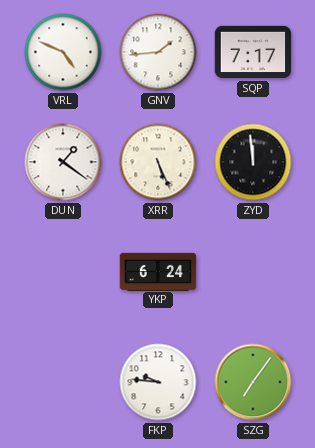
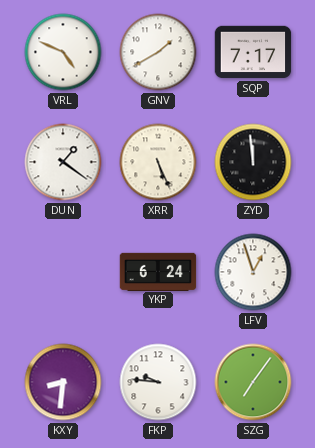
GNV: 1:44 -> 1:40 (158, 52)
LFV: none -> 12:57 (253, 272)
KXY: none -> 8:31 (63, 382)
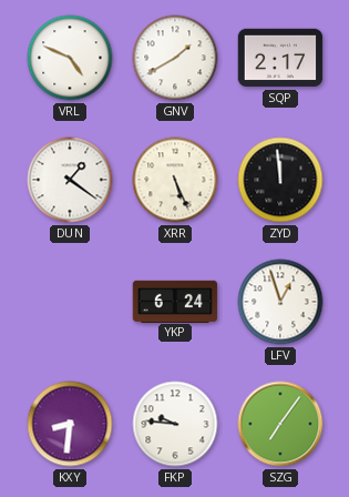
SQP: 7:17 -> 2:17 (280, 58)
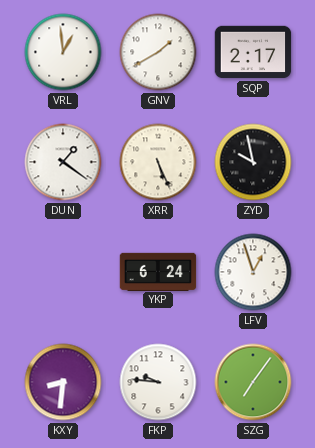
VRL: 4:49 -> 12:59 (63, 52)
ZYD: 11:59 -> 9:58 (253, 162)
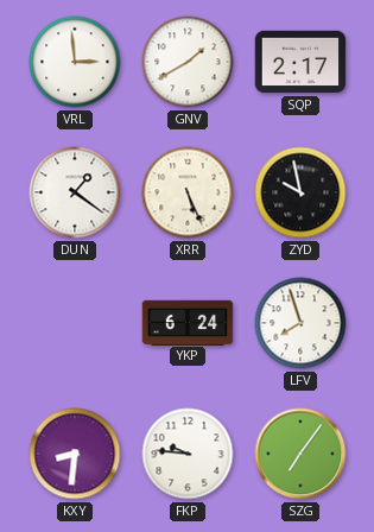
VRL: 12:59 -> 2:59 (75, 62)
LFV: 12:57 -> 7:57 (300, 323)
